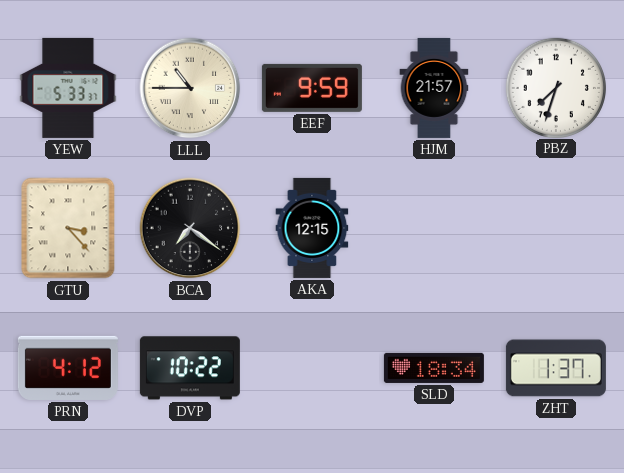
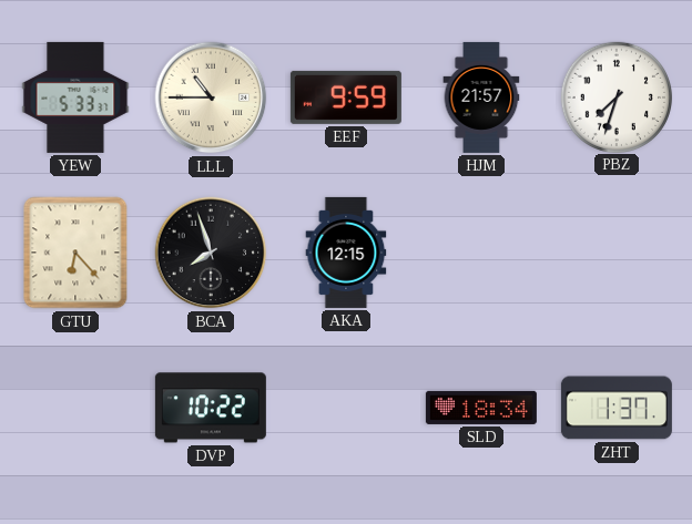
GTU: 3:23 -> 6:23 (75, 253)
BCA: 7:21 -> 7:57 (211, 253)
PRN: 4:12 -> none (68, 368)
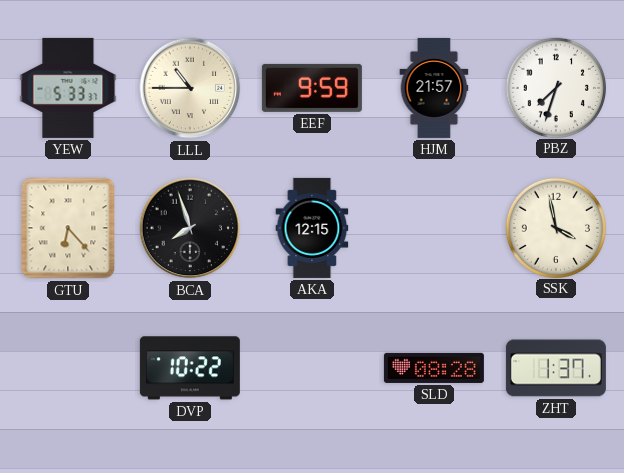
SSK: none -> 3:58 (555, 227)
SLD: 18:34 -> 08:28 (434, 368)
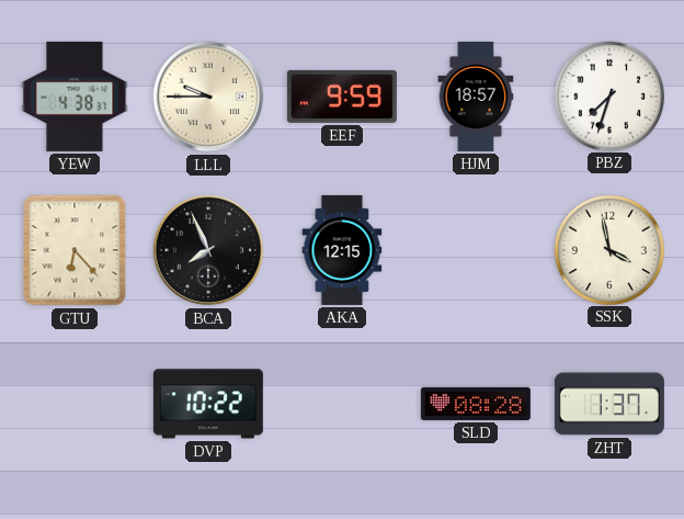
YEW: 5:33 -> 4:38 (75, 97)
LLL: 10:45 -> 9:45 (208, 97)
HJM: 21:57 -> 18:57 (476, 97)
BCA: 7:57 -> 7:56 (208, 250)
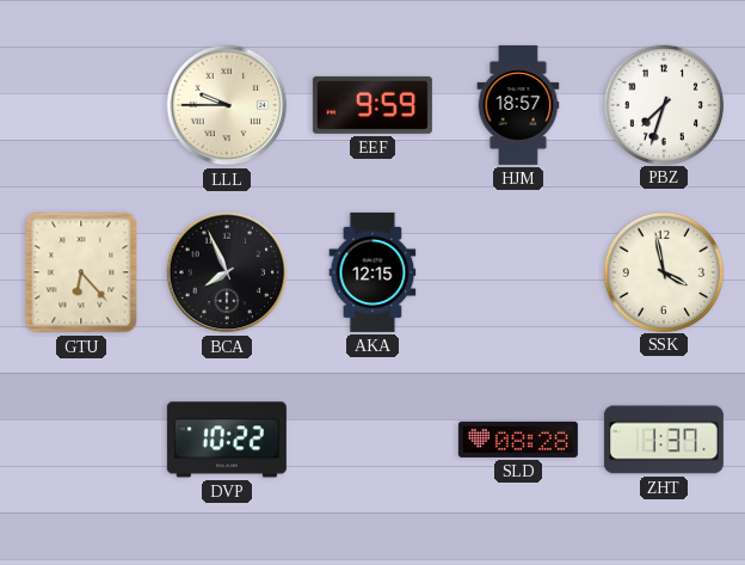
YEW: 4:38 -> none (75, 97)
